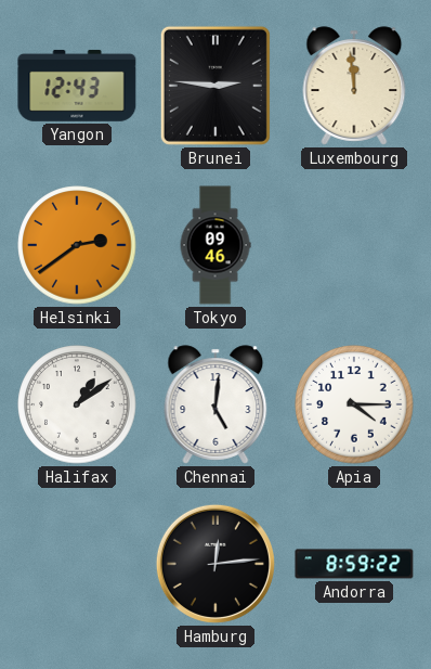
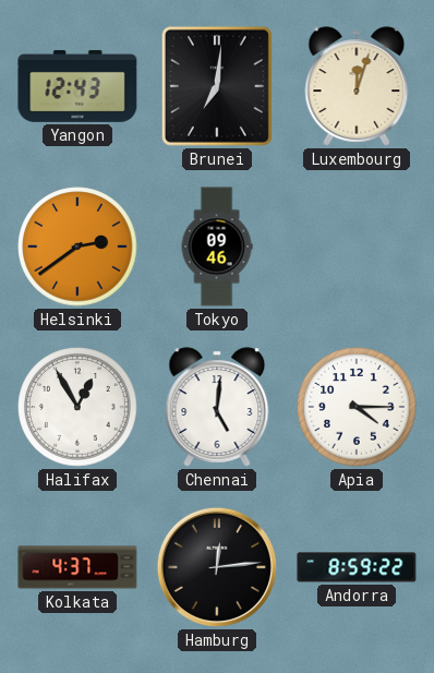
Brunei: 2:46 -> 7:01 (217, 86)
Luxembourg: 11:59 -> 12:03 (357, 86)
Halifax: 1:09 -> 12:55 (77, 407)
Kolkata: none -> 4:37 (77, 567)
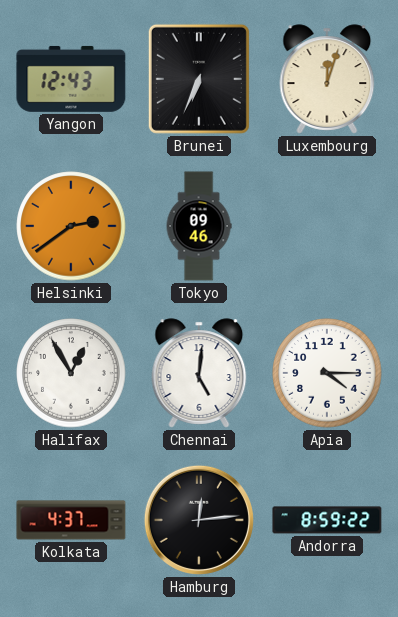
Brunei: 7:01 -> 6:34 (199, 79)
